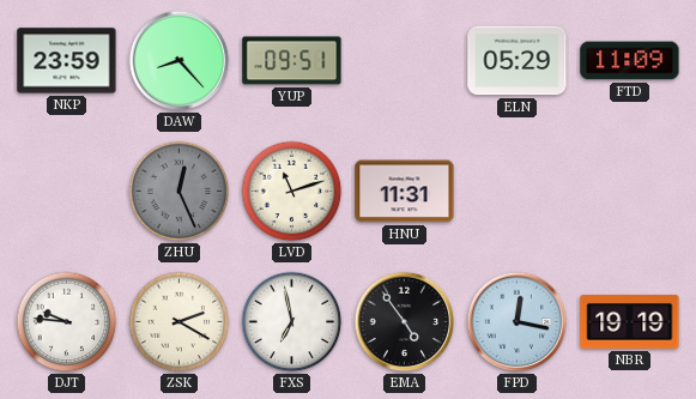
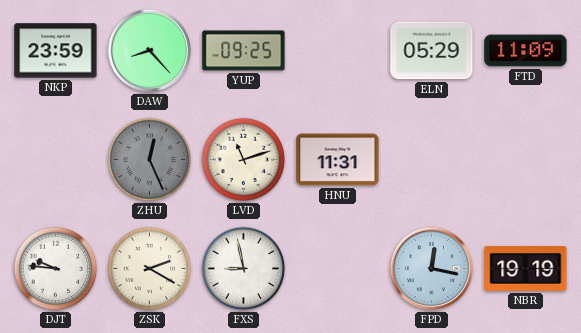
YUP: 09:51 -> 09:25 (244, 51)
FXS: 6:58 -> 8:58 (244, 269)
EMA: 4:54 -> none (405, 322)
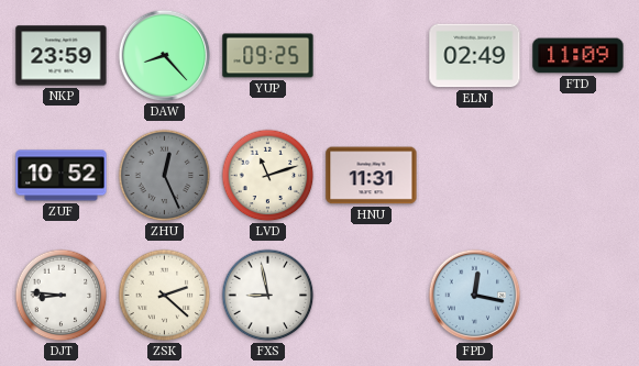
ELN: 05:29 -> 02:49 (475, 56)
ZUF: none -> 10:52 (62, 176)
DJT: 9:46 -> 8:46 (62, 296)
ZSK: 2:20 -> 2:22 (165, 296)
NBR: 19:19 -> none (526, 269)
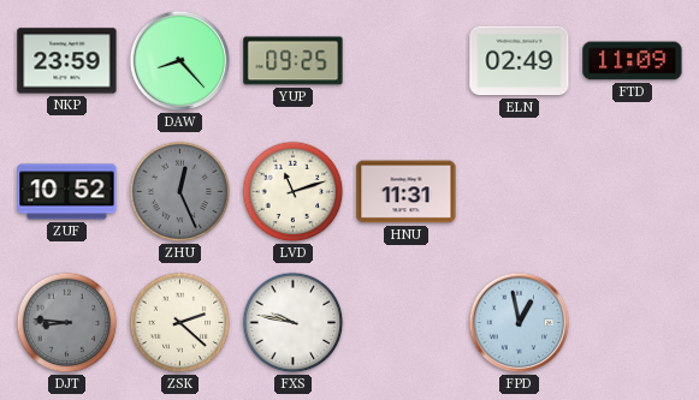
DJT dial: white -> grey (67, 323)
FXS: 8:58 -> 9:47 (294, 323)
FPD: 12:17 -> 12:58 (520, 323)
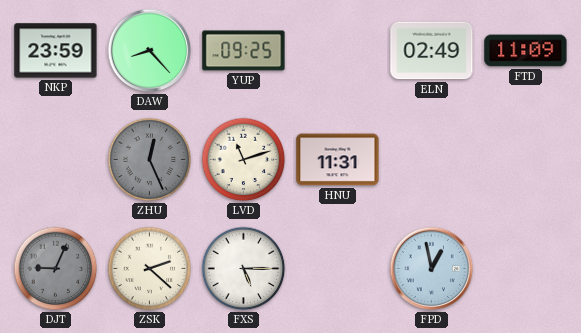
ZUF: 10:52 -> none (67, 192)
DJT: 8:46 -> 9:04 (56, 269)
FXS: 9:47 -> 5:15 (244, 269)
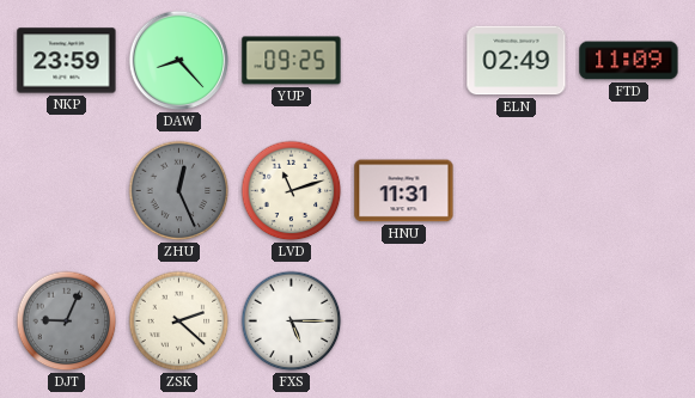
FPD: 12:58 -> none (432, 269)
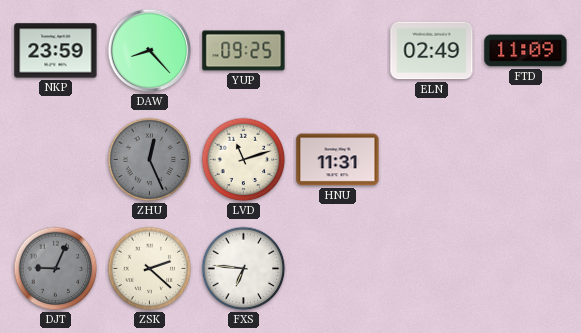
FXS: 5:15 -> 6:46 (244, 269)
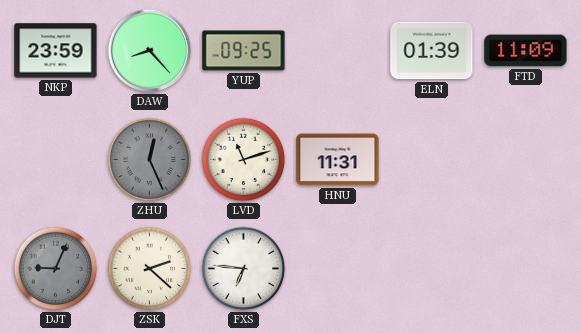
ELN: 02:49 -> 01:39 (432, 51)
